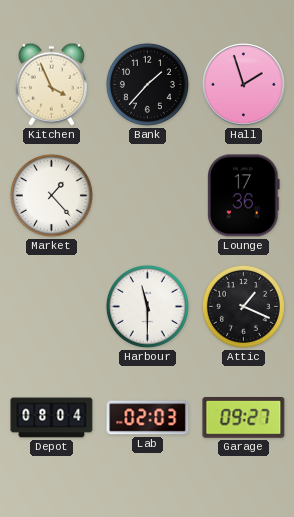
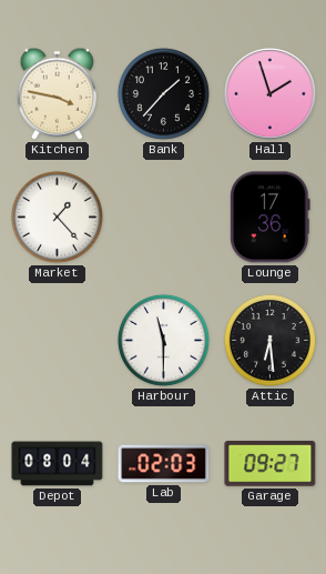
Kitchen: 3:56 -> 3:47 (57, 93)
Attic: 1:19 -> 6:29 (269, 340)
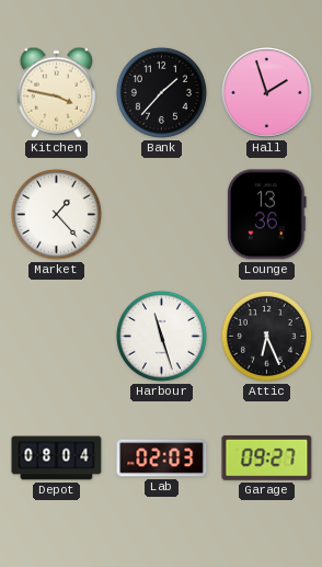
Lounge: 17:36 -> 13:36 (267, 215)
Harbour: 11:30 -> 11:27 (161, 336)
Attic: 6:29 -> 6:26 (266, 336)
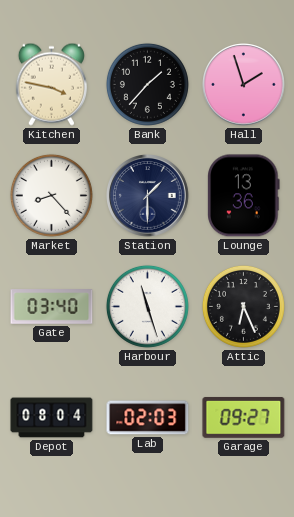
Market: 1:23 -> 8:23 (51, 195)
Station: none -> 1:30 (148, 196)
Gate: none -> 03:40 (52, 307)
